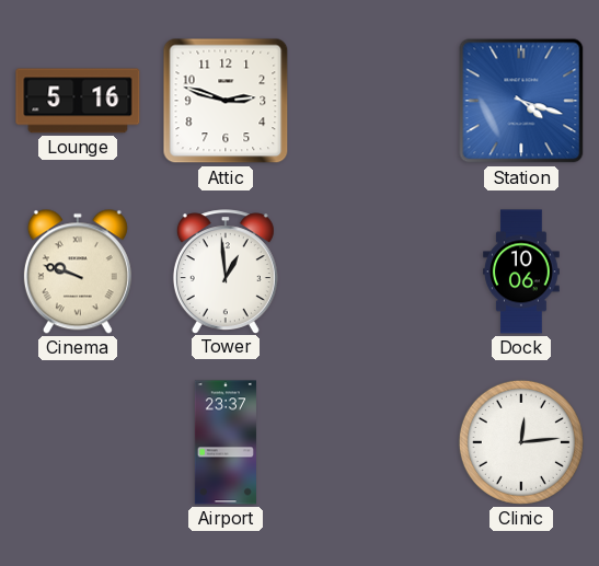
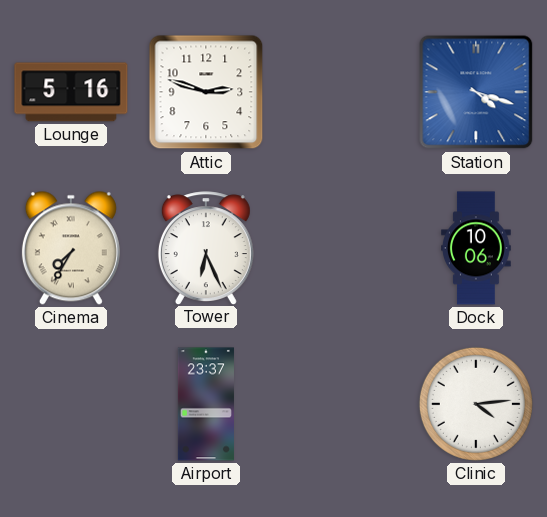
Cinema: 9:48 -> 7:35 (71, 248)
Tower: 12:59 -> 6:26 (206, 248)
Clinic: 12:14 -> 4:14 (476, 404)
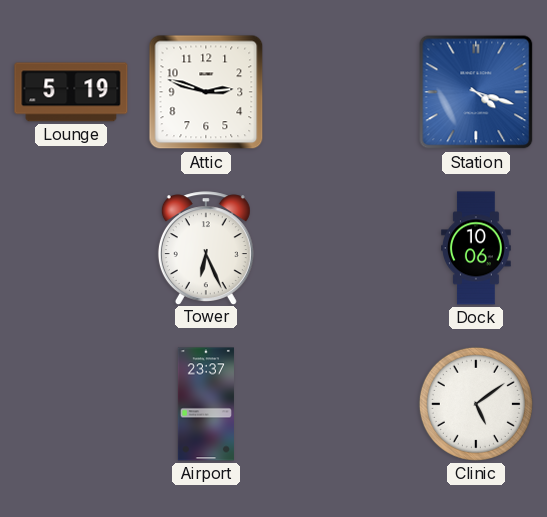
Lounge: 5:16 -> 5:19 (71, 92)
Cinema: 7:35 -> none (71, 248)
Clinic: 4:14 -> 5:09 (476, 404)
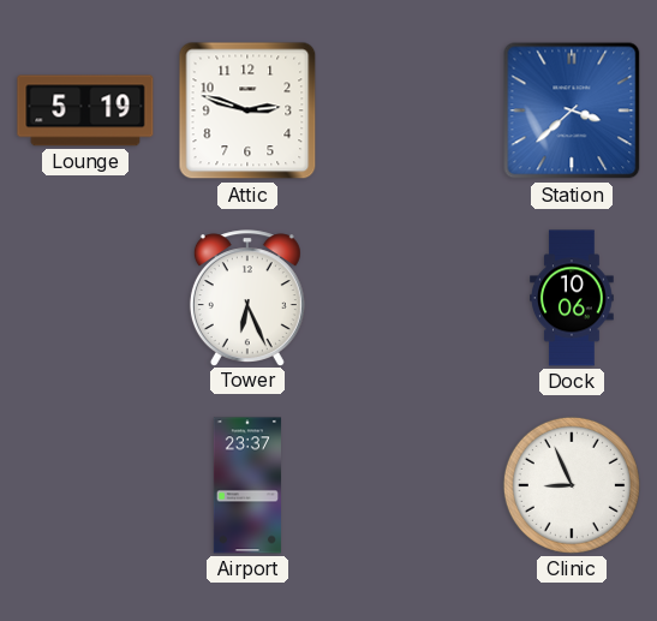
Station: 4:18 -> 3:38 (572, 111)
Clinic: 5:09 -> 8:56 (572, 485)
